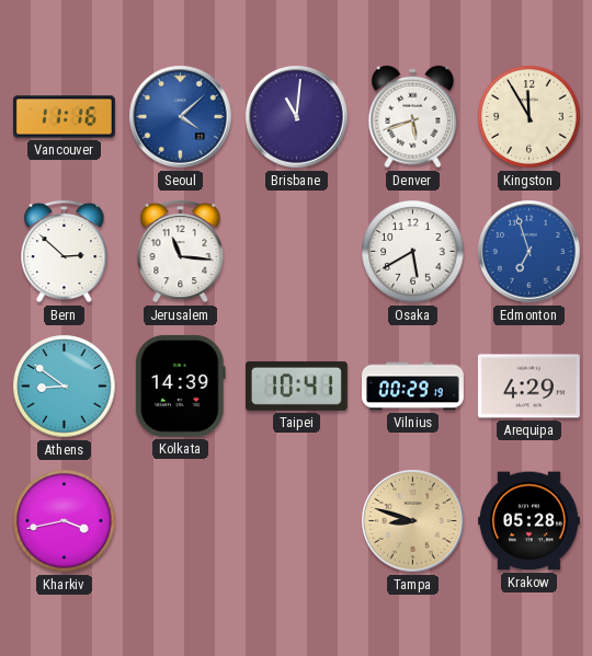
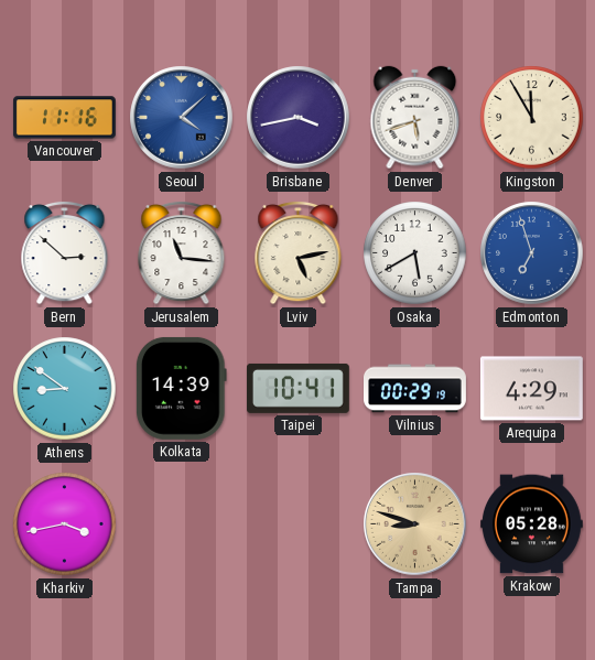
Brisbane: 11:01 -> 3:43 (299, 118)
Lviv: none -> 5:13 (299, 252)
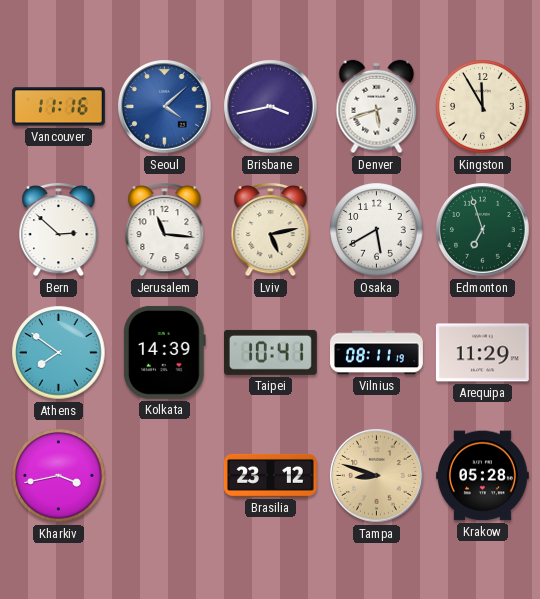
Edmonton dial: blue -> green (483, 230)
Athens: 8:51 -> 7:51 (59, 353)
Vilnius: 00:29 -> 08:11 (377, 353)
Arequipa: 4:29 -> 11:29 (482, 353)
Brasilia: none -> 23:12 (270, 475)
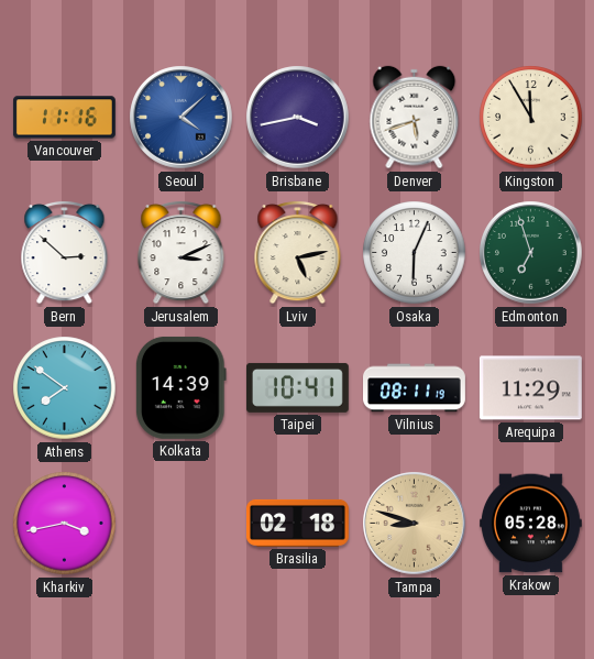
Jerusalem: 11:16 -> 3:11 (182, 252)
Osaka: 5:40 -> 6:04 (415, 253)
Brasilia: 23:12 -> 02:18 (297, 523)
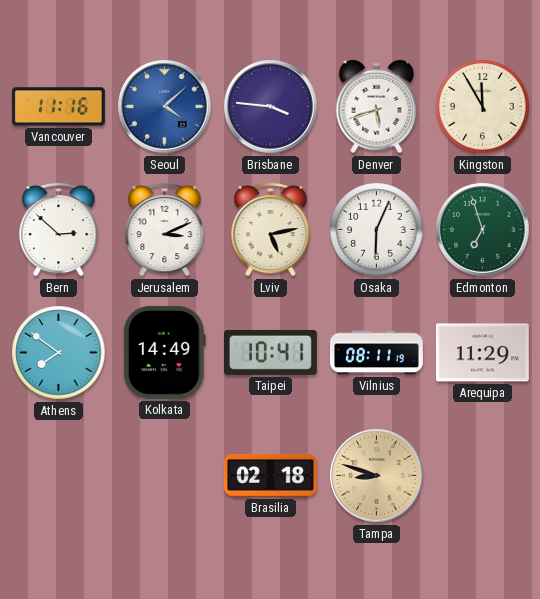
Brisbane: 3:43 -> 3:46 (271, 107)
Kolkata: 14:39 -> 14:49 (164, 352)
Kharkiv: 3:43 -> none (65, 524)
Krakow: 05:28 -> none (530, 524)
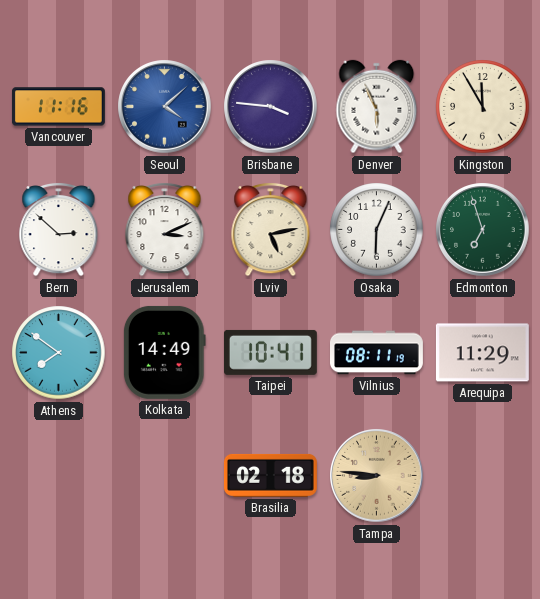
Denver: 5:42 -> 5:56 (377, 107)
Tampa: 8:48 -> 8:46 (377, 476)
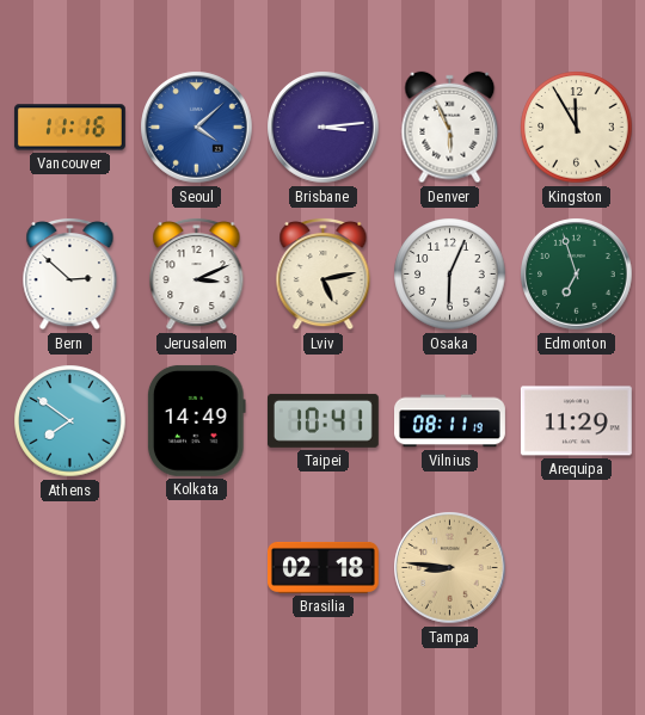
Brisbane: 3:46 -> 3:14 (324, 128)
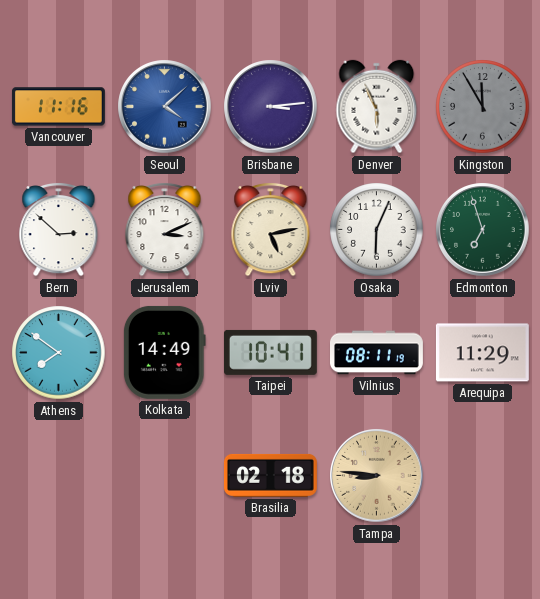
Kingston dial: cream -> grey (483, 107)
